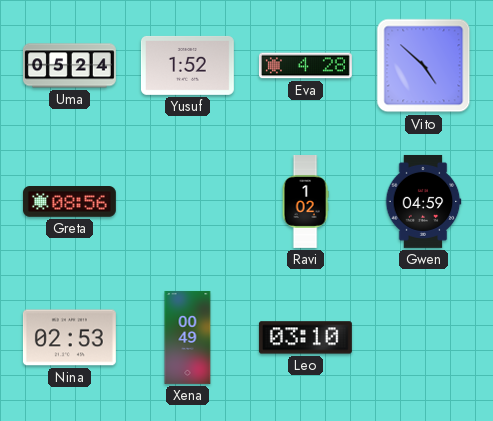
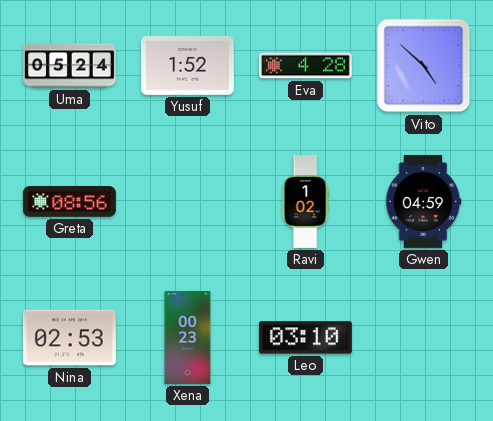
Xena: 00:49 -> 00:23 (188, 337)
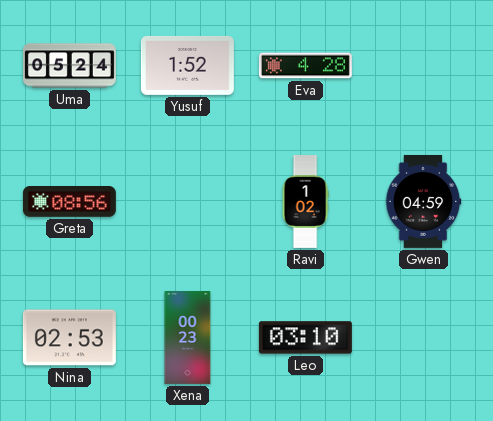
Vito: 4:52 -> none (424, 66)
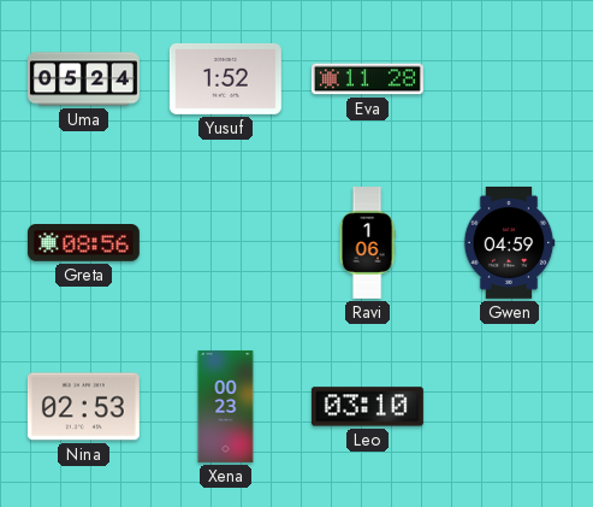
Eva: 4:28 -> 11:28 (367, 79)
Ravi: 1:02 -> 1:06 (367, 243)
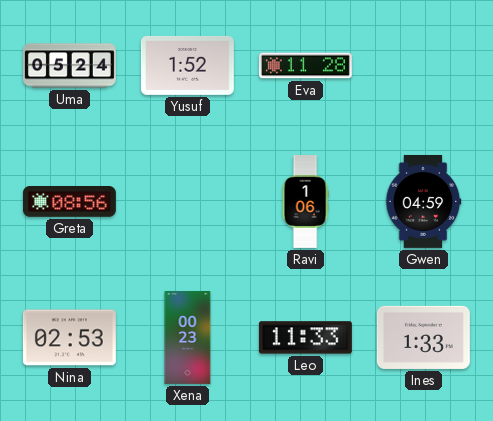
Leo: 03:10 -> 11:33 (305, 338)
Ines: none -> 1:33 (423, 337)
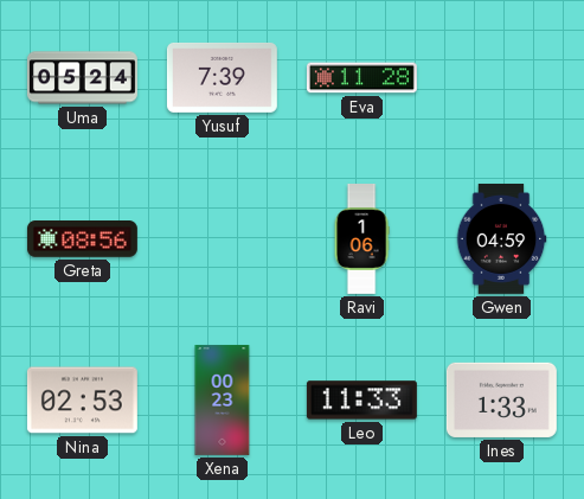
Yusuf: 1:52 -> 7:39 (222, 77)
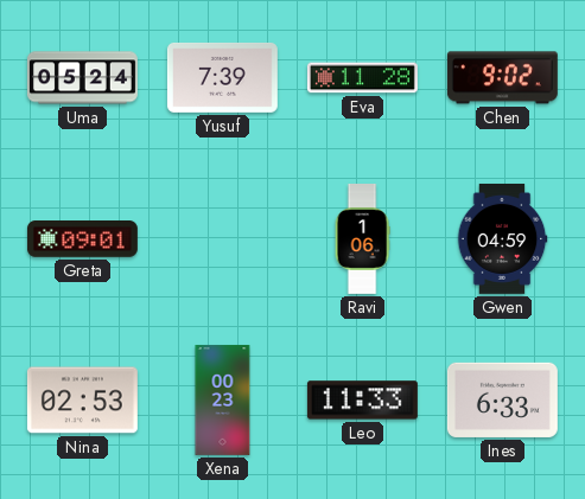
Chen: none -> 9:02 (502, 78)
Greta: 08:56 -> 09:01 (82, 239)
Ines: 1:33 -> 6:33 (502, 399)
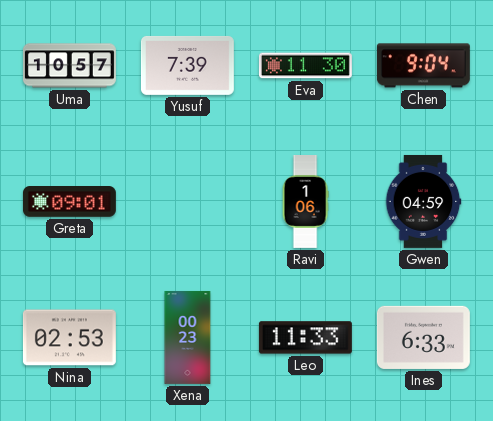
Uma: 05:24 -> 10:57 (69, 66)
Eva: 11:28 -> 11:30 (305, 66)
Chen: 9:02 -> 9:04 (423, 66)
